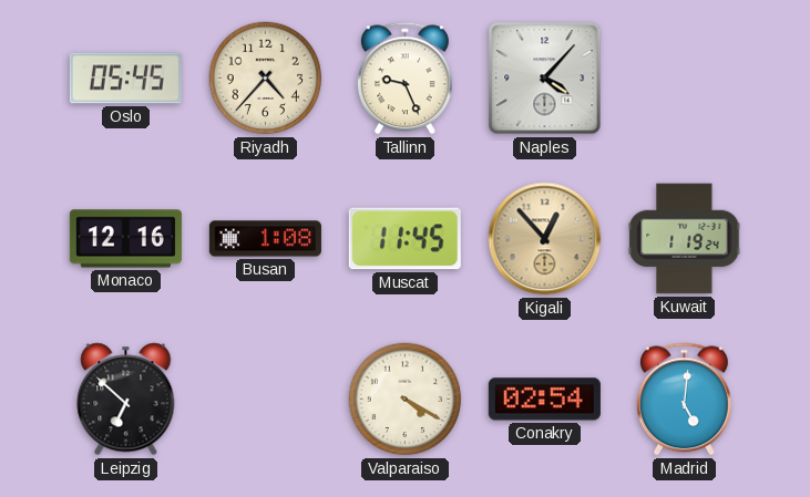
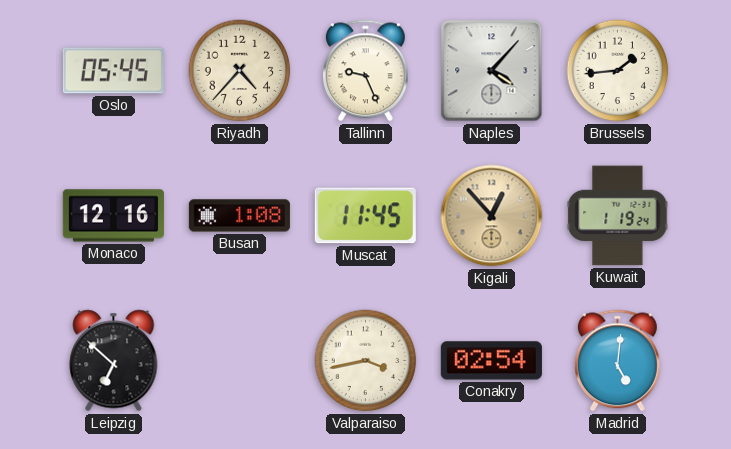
Brussels: none -> 1:44 (618, 71)
Valparaiso: 4:20 -> 3:43 (366, 361)
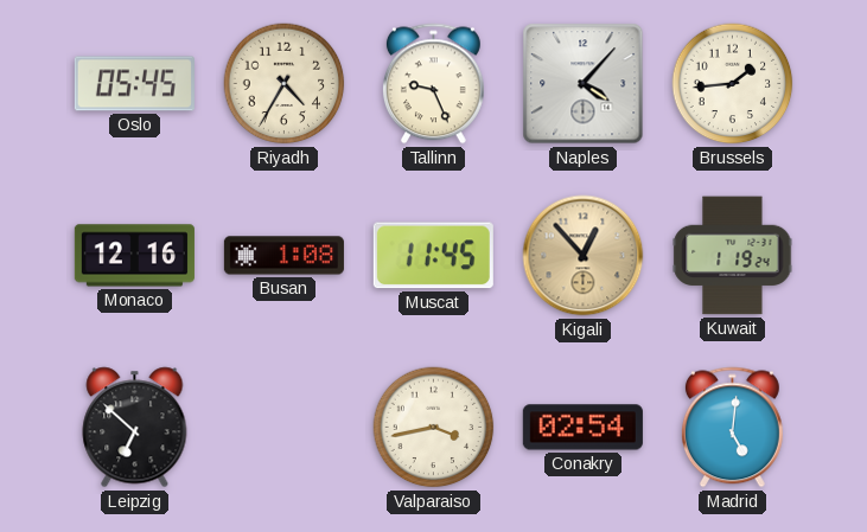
Riyadh: 4:37 -> 4:35 (285, 84)
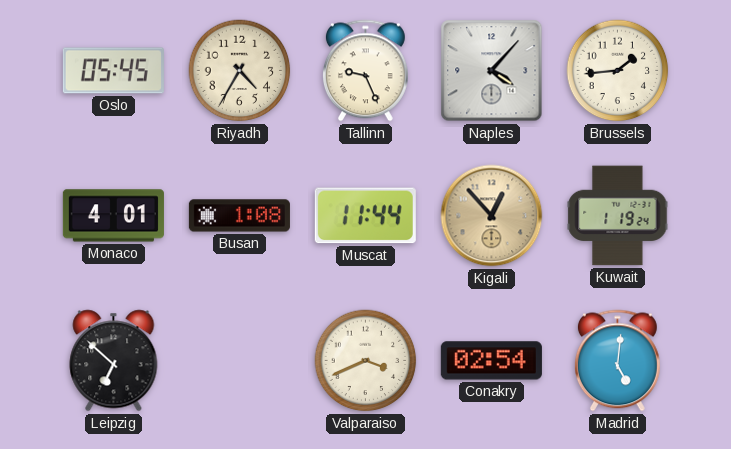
Monaco: 12:16 -> 4:01 (113, 216)
Muscat: 11:45 -> 11:44 (365, 216)
Valparaiso: 3:43 -> 3:41 (366, 361)
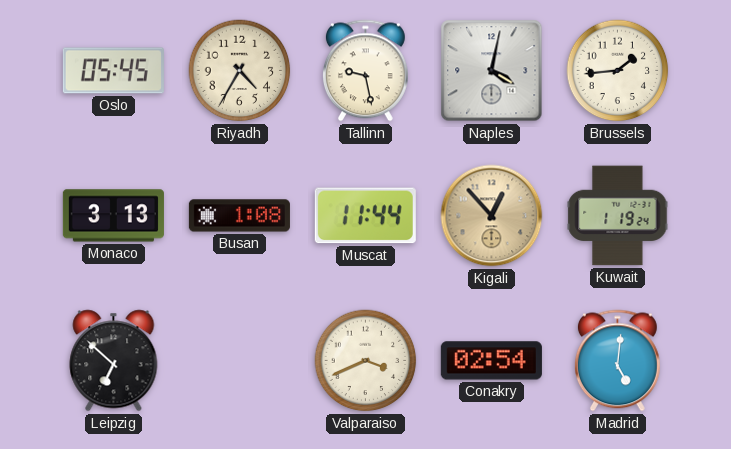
Tallinn: 9:26 -> 9:28 (365, 71)
Naples: 4:07 -> 4:02 (492, 71)
Monaco: 4:01 -> 3:13 (113, 216)
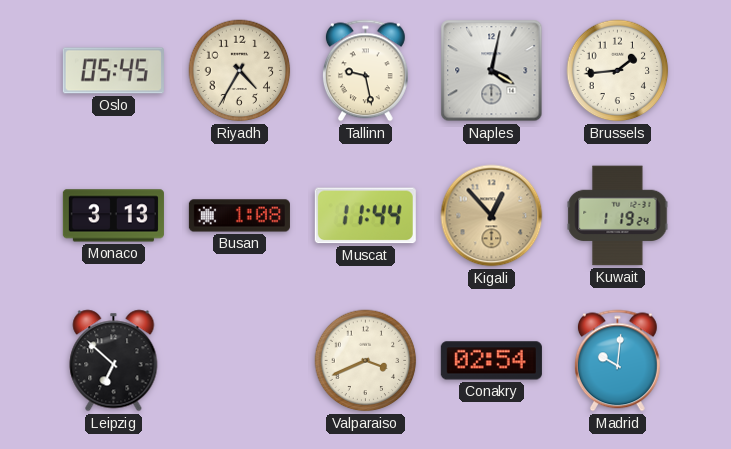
Madrid: 5:01 -> 10:01 (617, 361)
